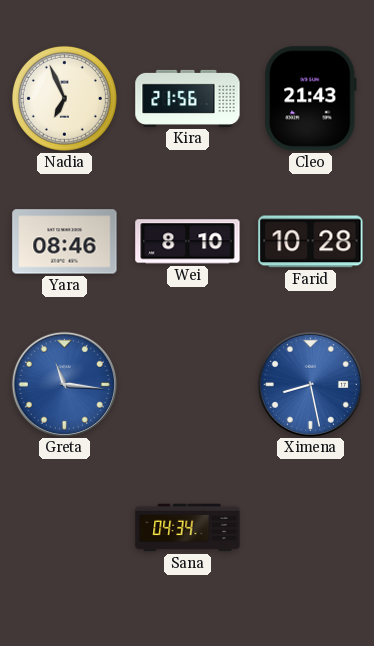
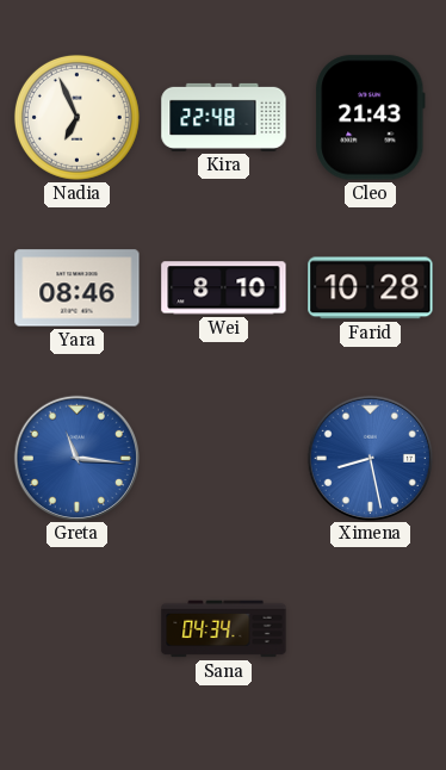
Kira: 21:56 -> 22:48 (224, 117)
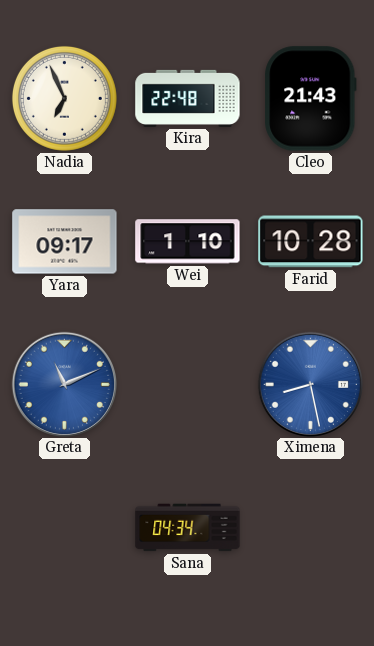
Yara: 08:46 -> 09:17 (65, 242)
Wei: 8:10 -> 1:10 (188, 242)
Greta: 11:16 -> 11:11 (64, 384)
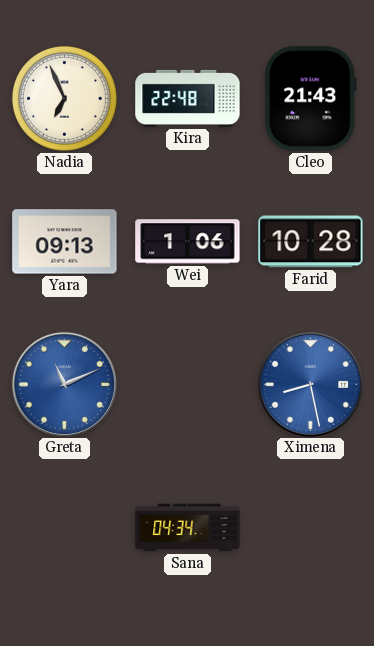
Yara: 09:17 -> 09:13 (65, 242)
Wei: 1:10 -> 1:06 (188, 242)
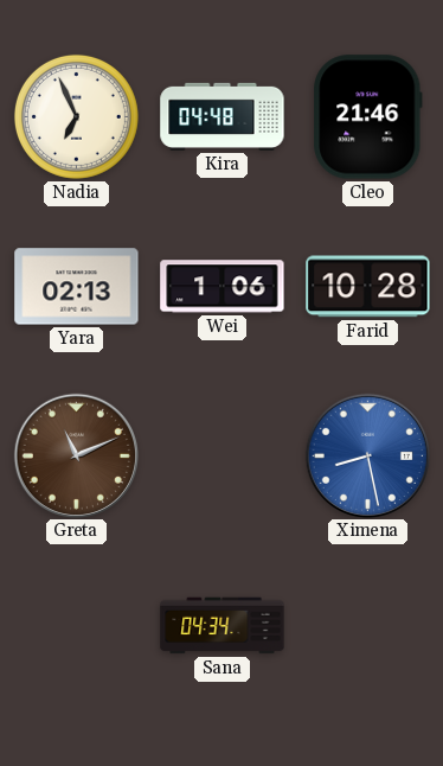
Kira: 22:48 -> 04:48 (223, 116)
Cleo: 21:43 -> 21:46 (368, 117)
Yara: 09:13 -> 02:13 (77, 287)
Greta dial: blue -> brown (76, 455)
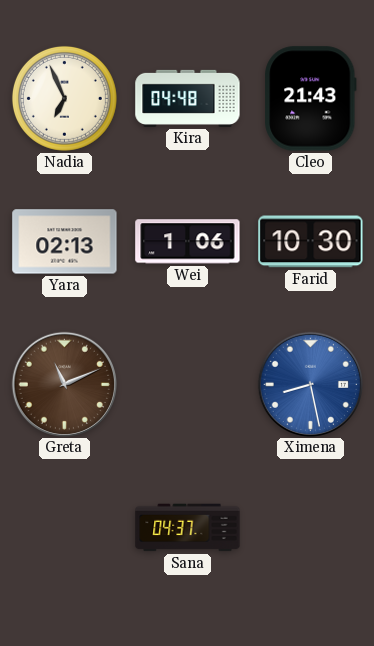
Cleo: 21:46 -> 21:43 (311, 99)
Farid: 10:28 -> 10:30 (311, 242)
Sana: 04:34 -> 04:37 (188, 528)
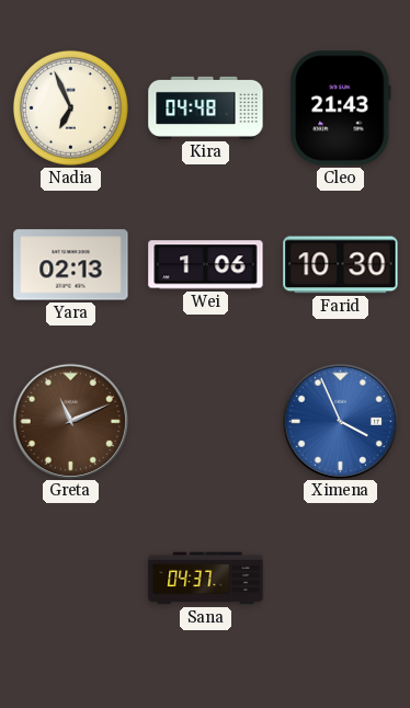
Ximena: 8:28 -> 3:56 (340, 421)
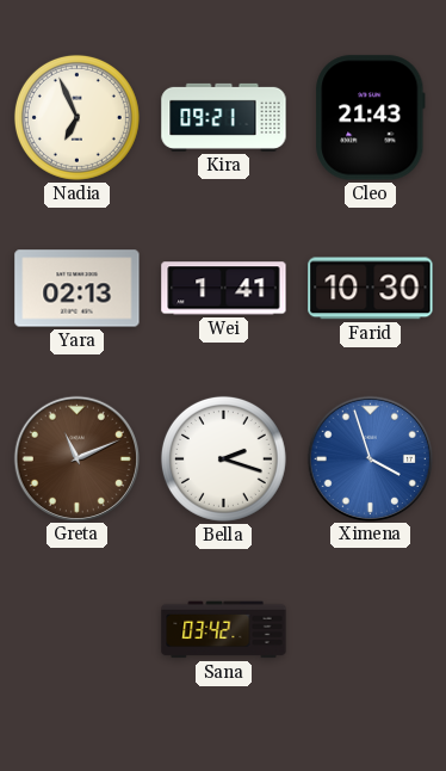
Kira: 04:48 -> 09:21 (224, 117)
Wei: 1:06 -> 1:41 (224, 289)
Bella: none -> 2:18 (223, 458)
Ximena: 3:56 -> 3:57 (370, 458)
Sana: 04:37 -> 03:42 (224, 630)
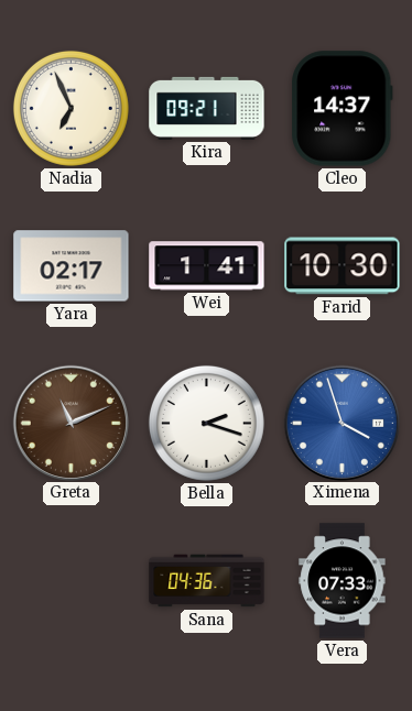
Cleo: 21:43 -> 14:37 (343, 109)
Yara: 02:13 -> 02:17 (72, 266)
Sana: 03:42 -> 04:36 (207, 581)
Vera: none -> 07:33 (343, 581)
